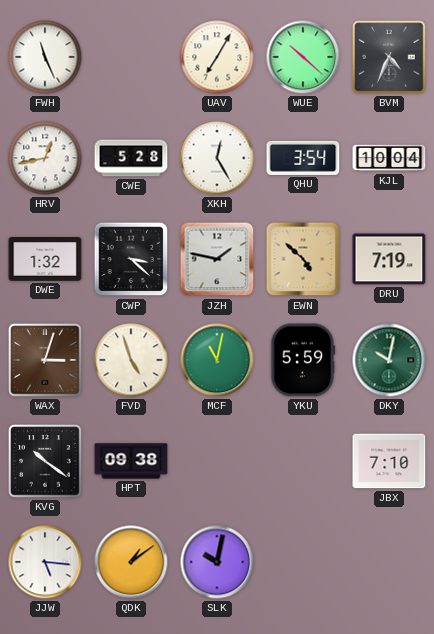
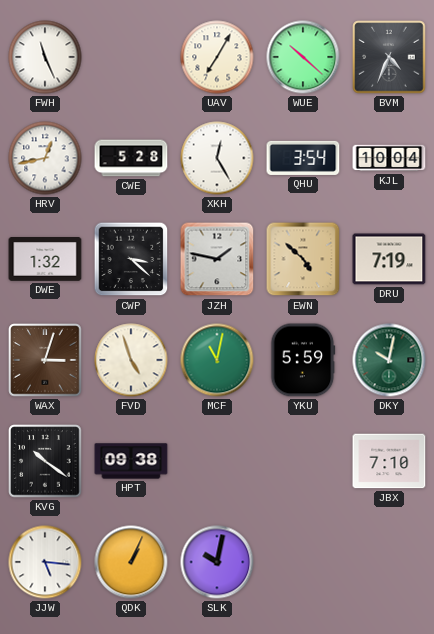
QDK: 1:09 -> 1:04 (131, 562)
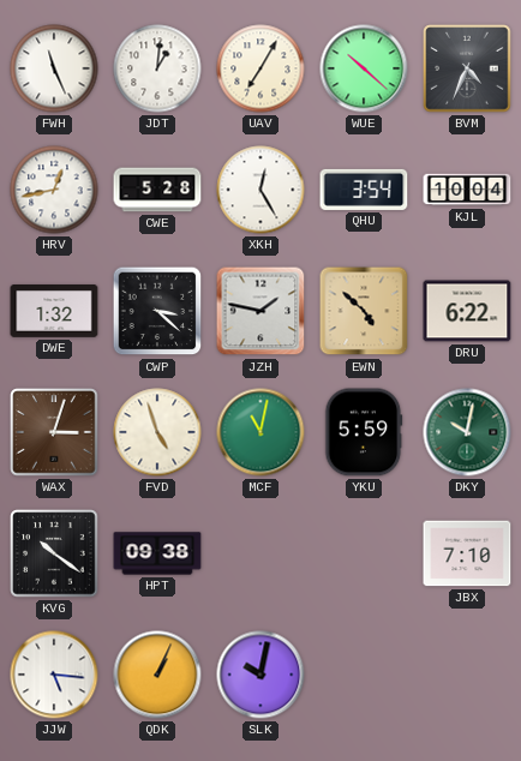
JDT: none -> 1:01 (157, 68)
DRU: 7:19 -> 6:22 (467, 311)
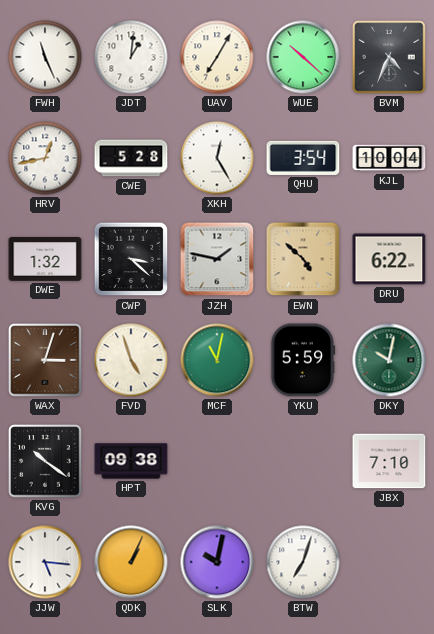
BTW: none -> 7:03 (303, 562)
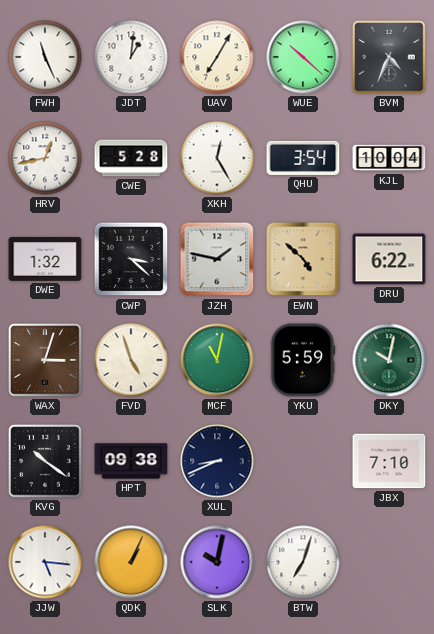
XUL: none -> 8:41 (217, 461)
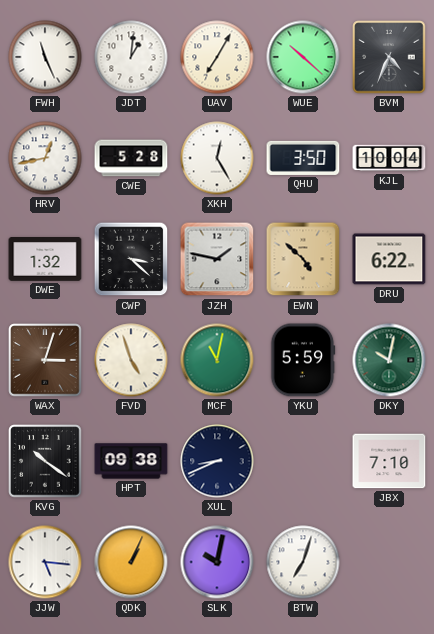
QHU: 3:54 -> 3:50 (303, 158)
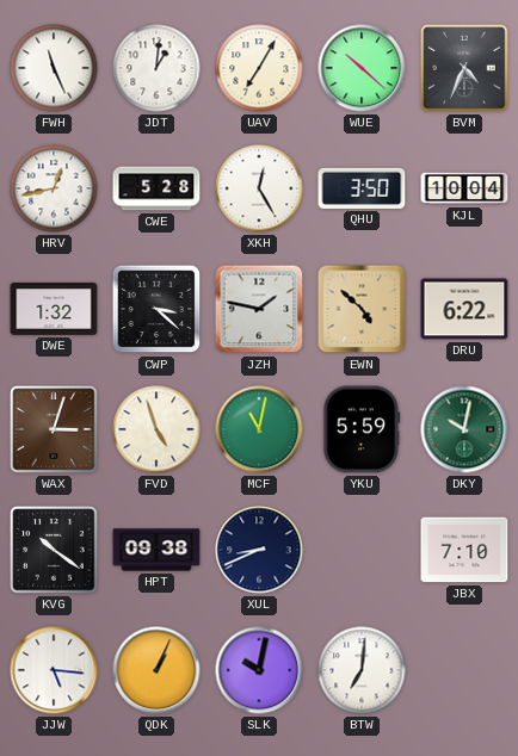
BTW: 7:03 -> 7:01 (362, 670)
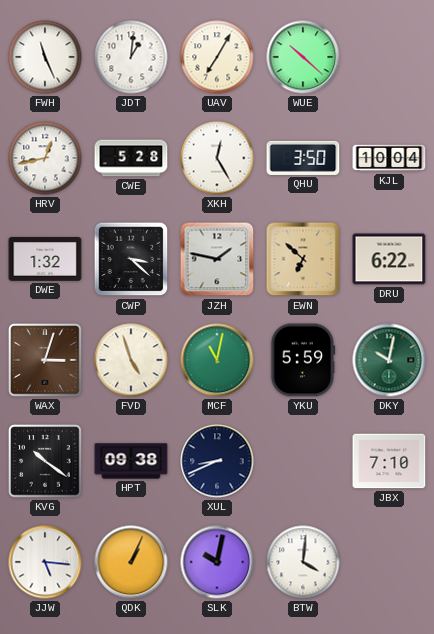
BVM: 4:34 -> none (464, 68)
EWN: 4:52 -> 6:52 (303, 259)
BTW: 7:01 -> 4:01 (303, 562)
